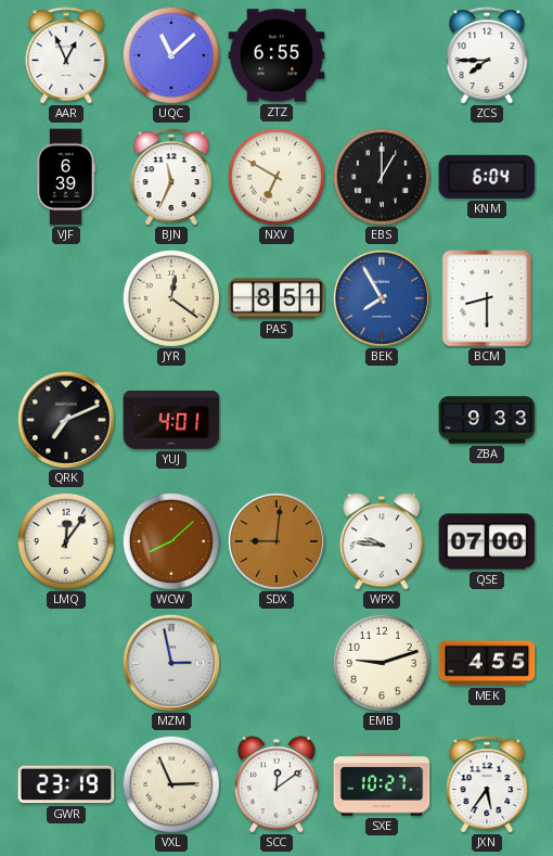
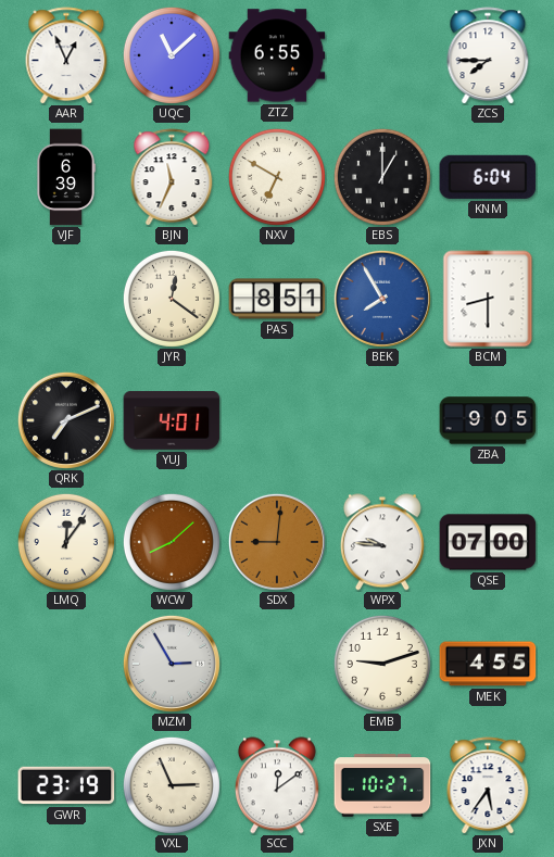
ZBA: 9:33 -> 9:05 (488, 420)
MZM: 2:58 -> 2:55 (172, 664)
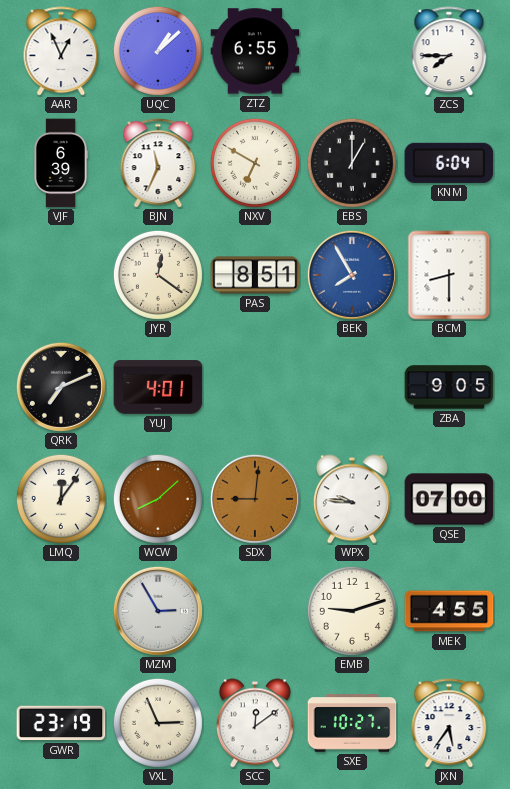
UQC: 11:08 -> 1:08 (158, 51)
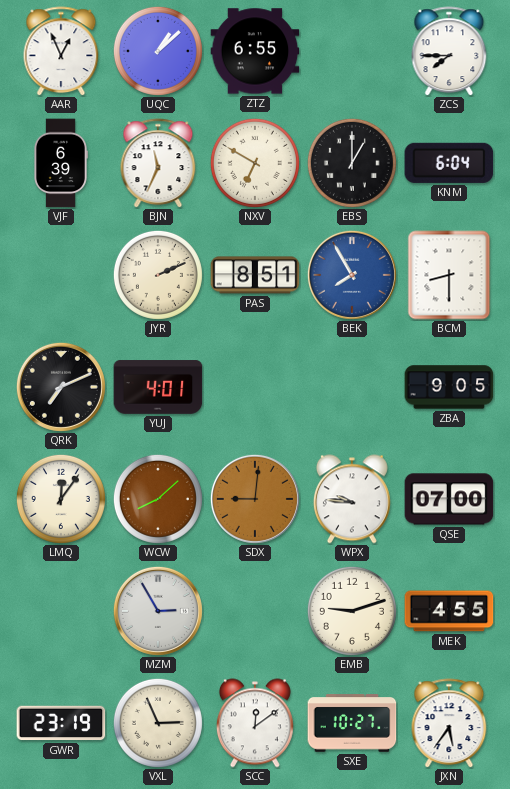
JYR: 12:21 -> 2:11 (158, 275)
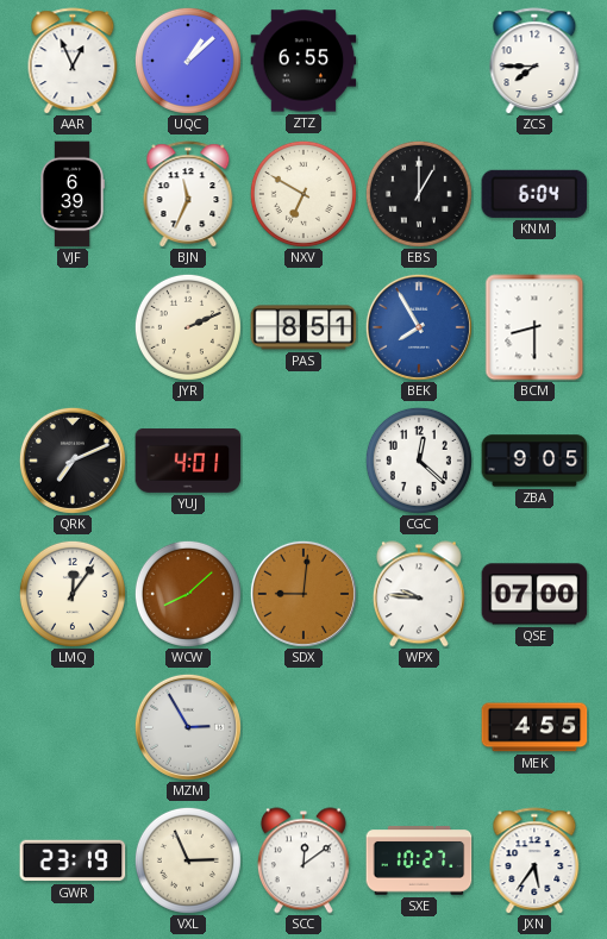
CGC: none -> 12:22 (419, 461)
EMB: 9:12 -> none (352, 611)
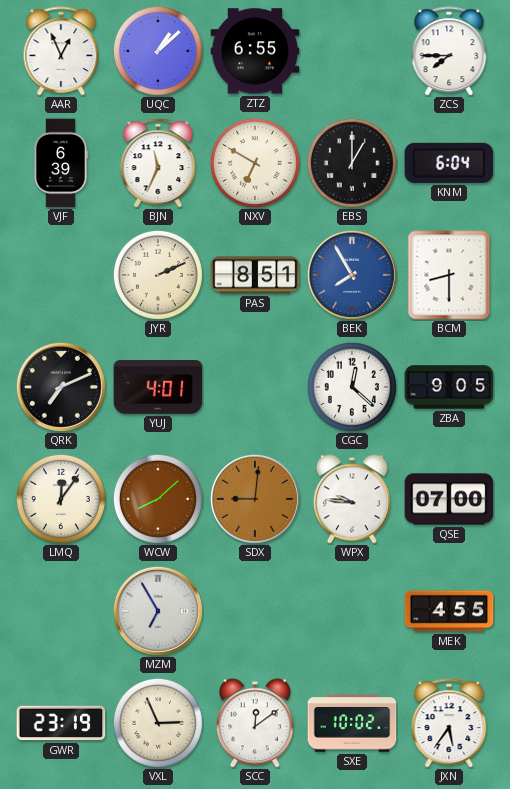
MZM: 2:55 -> 6:55 (158, 611)
SXE: 10:27 -> 10:02 (352, 723)
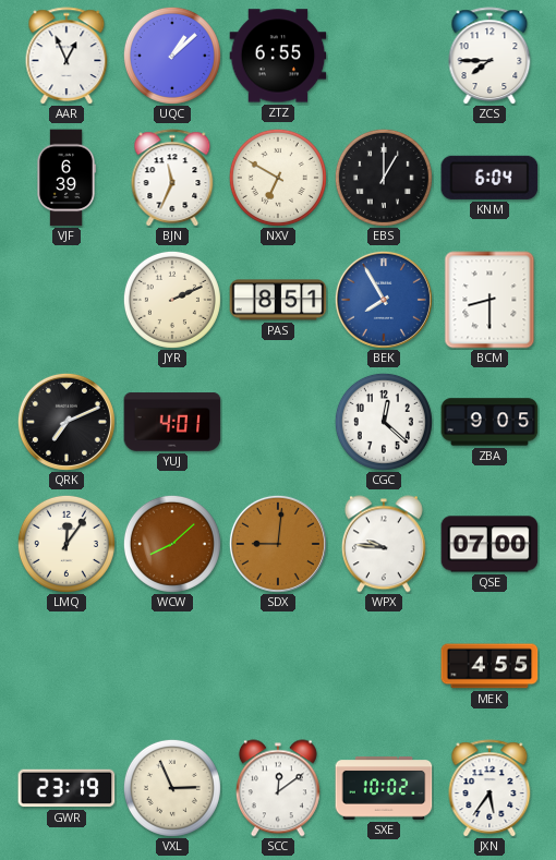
MZM: 6:55 -> none (158, 611)
